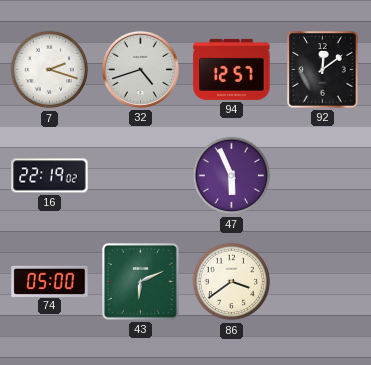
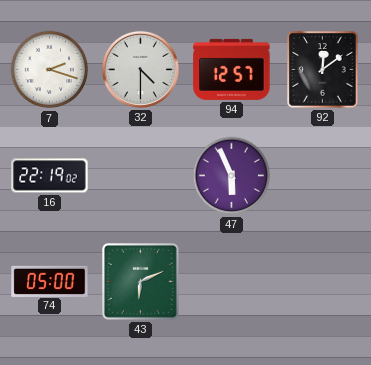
32: 4:42 -> 4:30 (140, 69)
86: 3:39 -> none (232, 282)
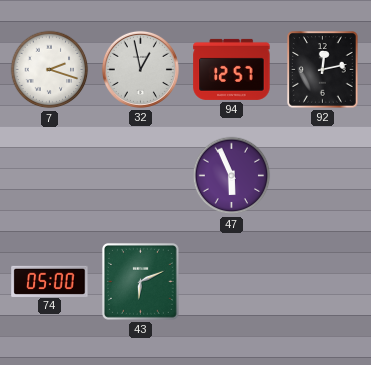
32: 4:30 -> 12:58 (140, 69)
92: 12:09 -> 12:13 (323, 70)
16: 22:19 -> none (50, 176)
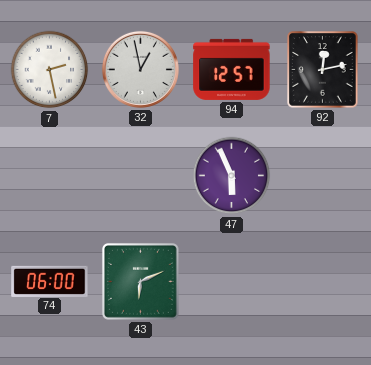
7: 2:18 -> 2:28 (50, 70)
74: 05:00 -> 06:00 (50, 281)
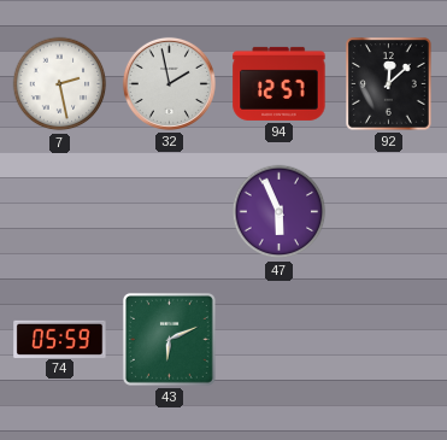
32: 12:58 -> 1:58 (169, 83)
92: 12:13 -> 12:08 (389, 84)
74: 06:00 -> 05:59 (60, 339)
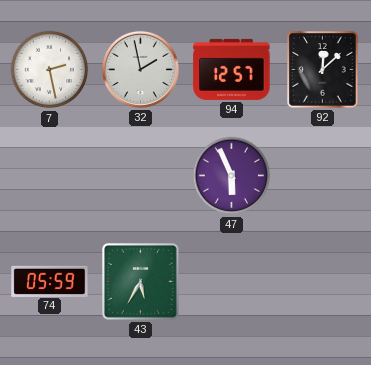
43: 6:11 -> 5:35 (140, 281)
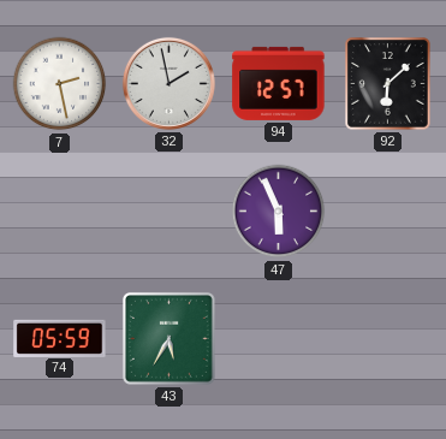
92: 12:08 -> 6:08 (388, 84)
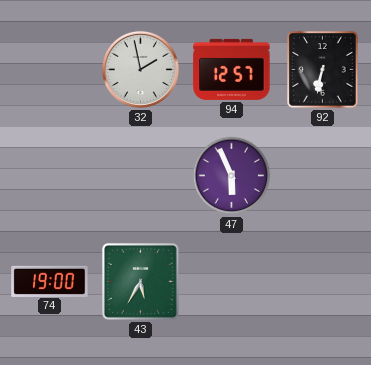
7: 2:28 -> none (60, 84)
92: 6:08 -> 6:32 (323, 70)
74: 05:59 -> 19:00 (50, 281)
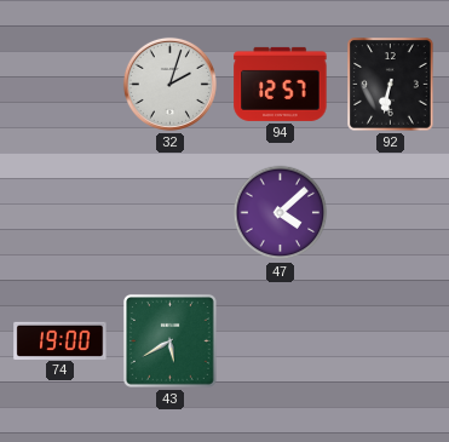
32: 1:58 -> 2:03 (169, 84)
47: 5:56 -> 4:08 (281, 213)
43: 5:35 -> 5:40 (169, 340)
